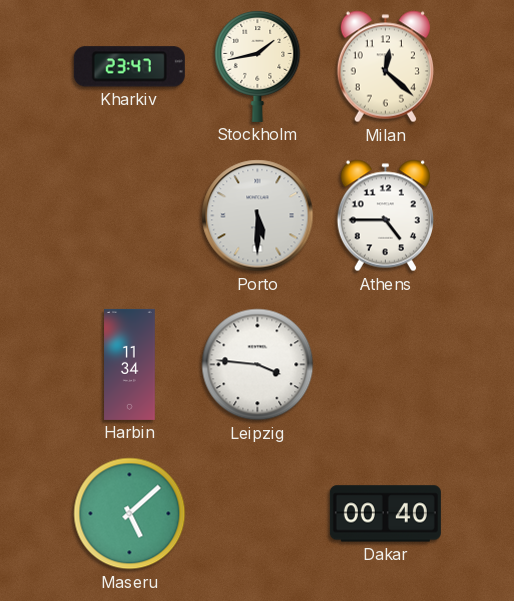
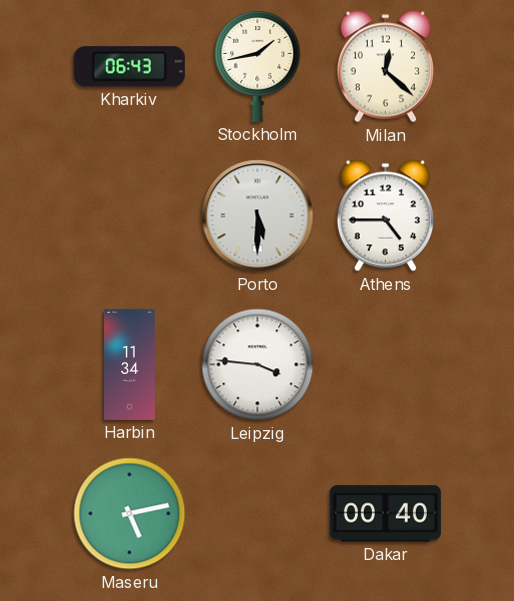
Kharkiv: 23:47 -> 06:43 (129, 67)
Maseru: 5:08 -> 5:13 (130, 514)
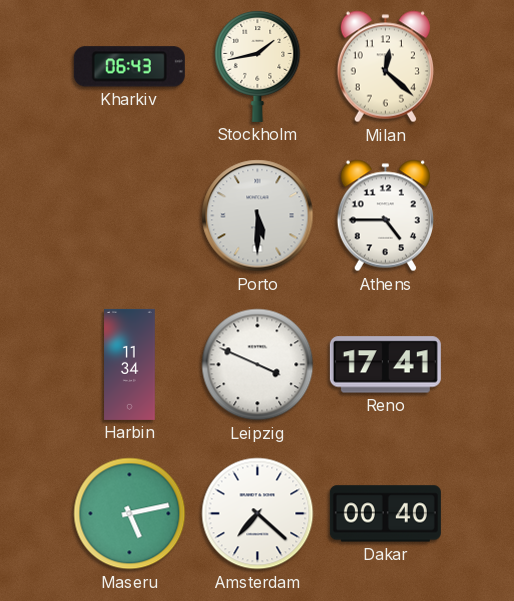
Leipzig: 3:46 -> 3:49 (258, 365)
Reno: none -> 17:41 (385, 365)
Amsterdam: none -> 7:22 (258, 514)
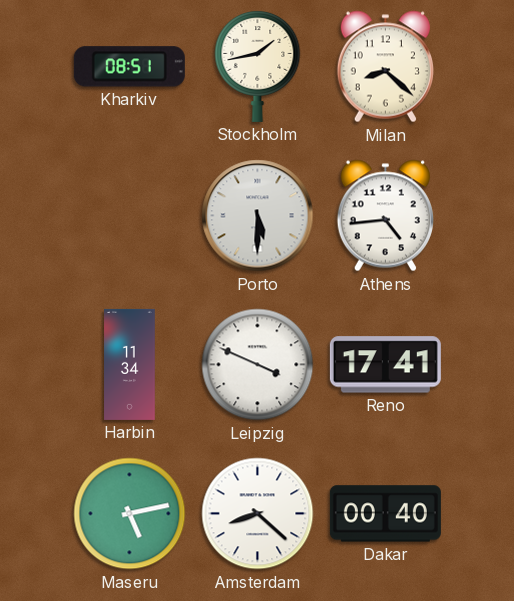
Kharkiv: 06:43 -> 08:51 (129, 67)
Milan: 12:22 -> 8:22 (385, 67)
Athens: 4:45 -> 4:44 (385, 216)
Amsterdam: 7:22 -> 8:22 (258, 514)
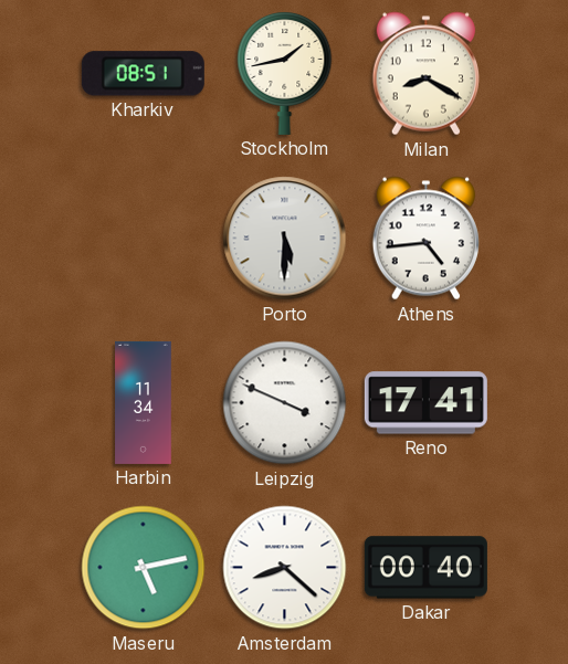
Milan: 8:22 -> 8:20 (425, 74)
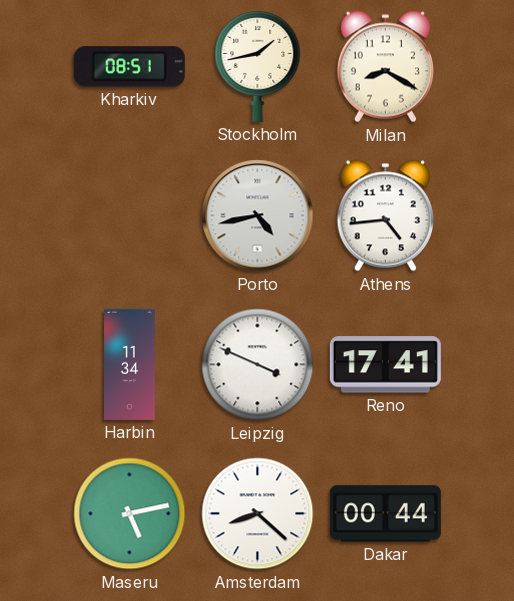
Porto: 5:30 -> 4:43 (258, 216)
Dakar: 00:40 -> 00:44 (385, 514)
